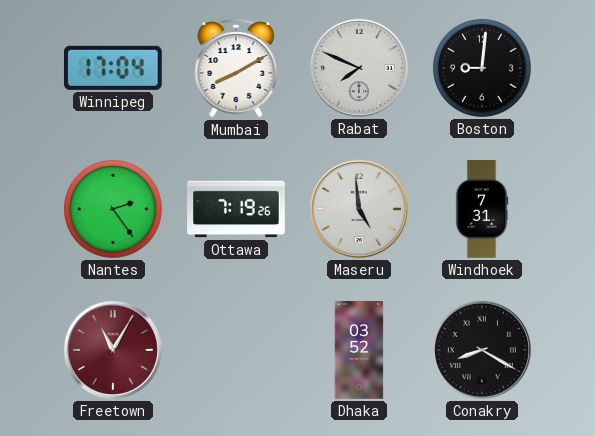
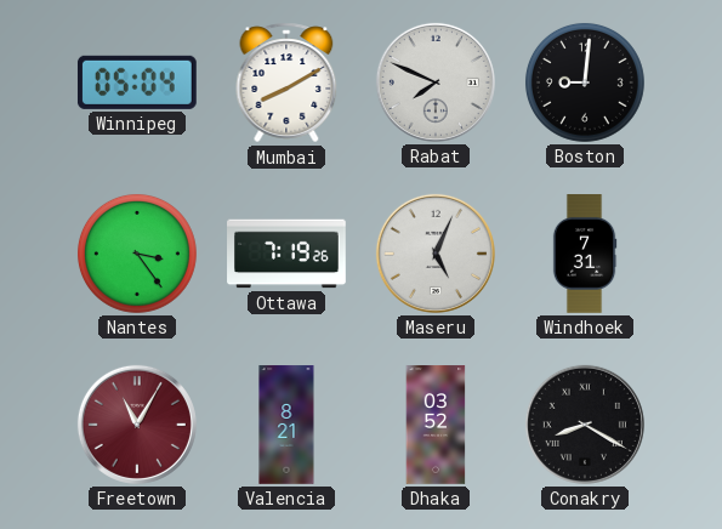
Winnipeg: 17:04 -> 05:04 (137, 83)
Nantes: 2:24 -> 3:24 (137, 254)
Maseru: 4:59 -> 5:04 (436, 254)
Valencia: none -> 8:21 (286, 425)
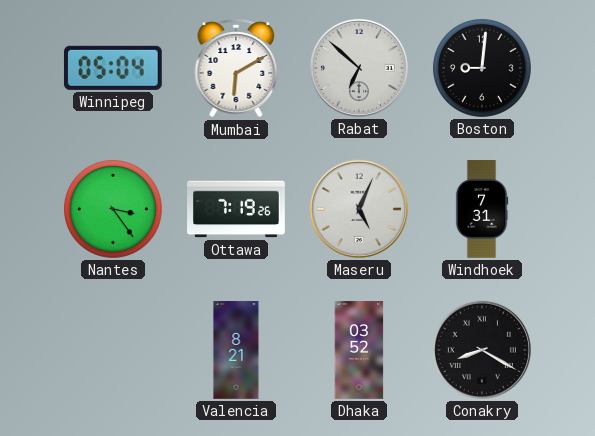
Mumbai: 8:10 -> 6:10 (236, 68)
Rabat: 7:49 -> 6:52 (359, 68)
Freetown: 11:05 -> none (137, 425)
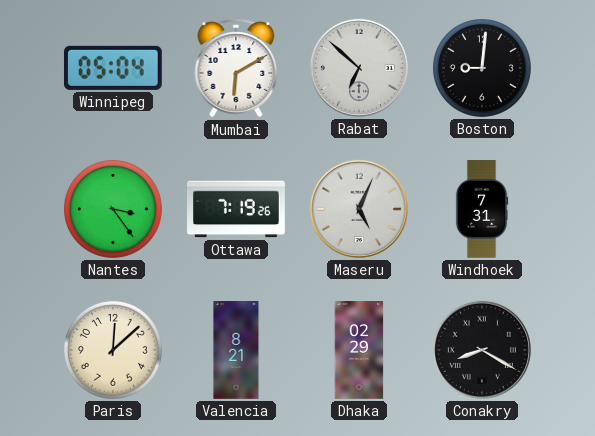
Paris: none -> 12:08 (113, 350)
Dhaka: 03:52 -> 02:29 (359, 350)
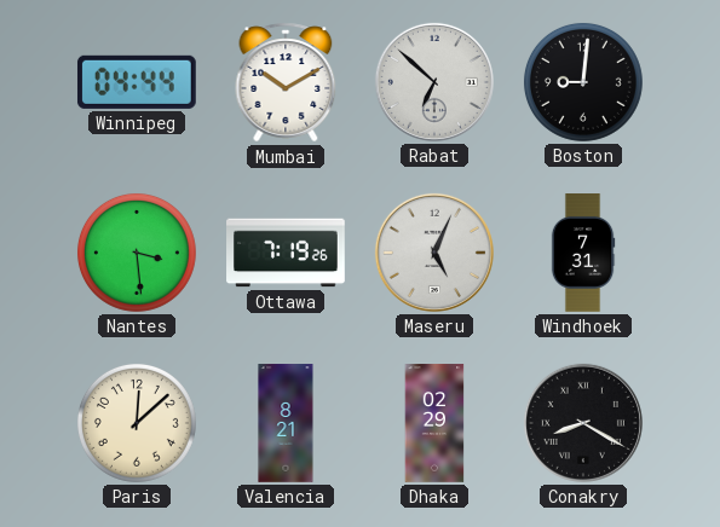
Winnipeg: 05:04 -> 04:44 (137, 82)
Mumbai: 6:10 -> 10:10 (286, 82)
Nantes: 3:24 -> 3:29 (137, 253)
